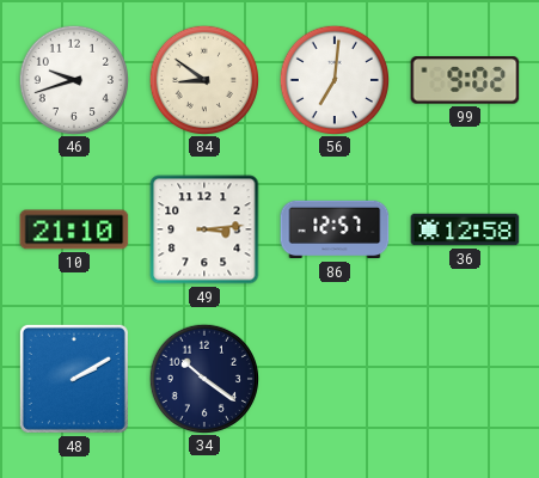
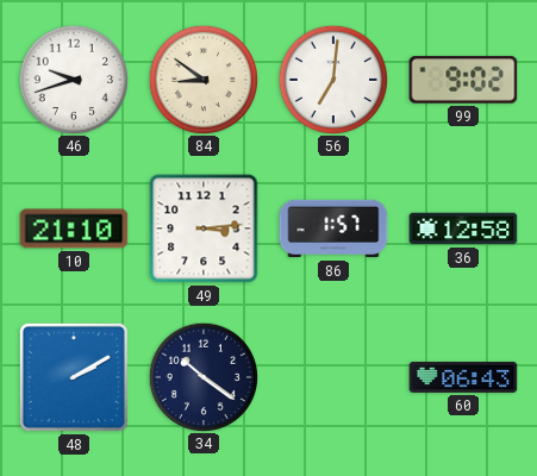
86: 12:57 -> 1:57 (333, 228)
60: none -> 06:43 (463, 377)
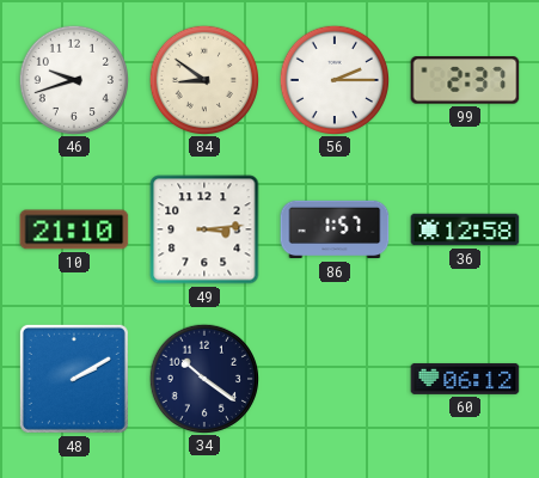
56: 7:01 -> 2:15 (333, 79)
99: 9:02 -> 2:37 (465, 80)
60: 06:43 -> 06:12 (465, 379)
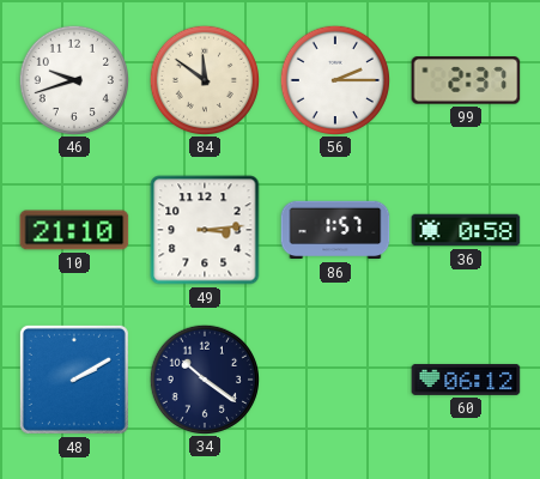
84: 8:51 -> 11:51 (204, 79)
36: 12:58 -> 0:58 (466, 230)
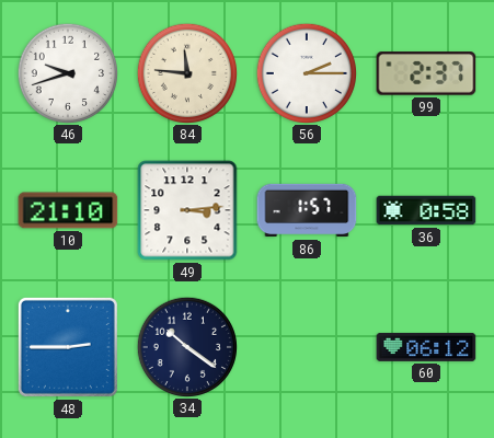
84: 11:51 -> 11:46 (186, 72)
48: 2:10 -> 2:45 (68, 347)
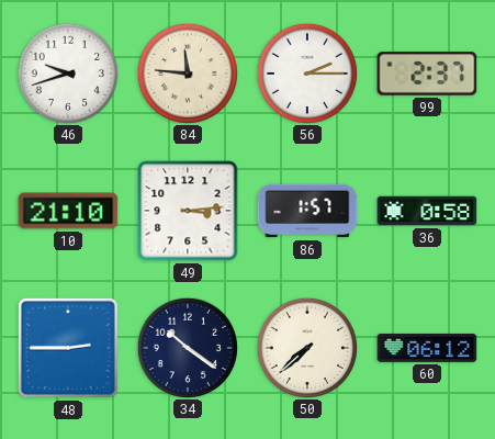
50: none -> 7:38 (306, 347)
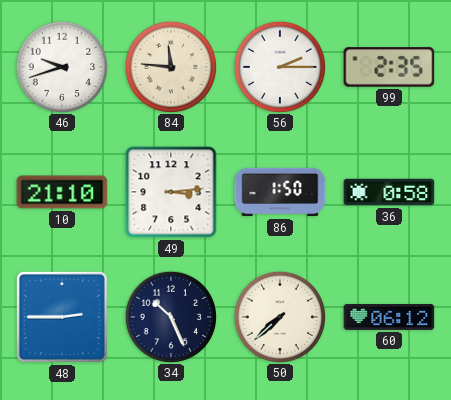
99: 2:37 -> 2:35 (389, 67)
86: 1:57 -> 1:50 (280, 192)
34: 10:21 -> 10:26 (170, 316)
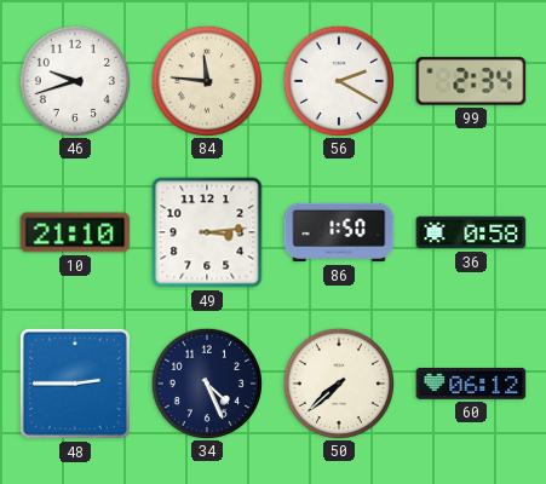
56: 2:15 -> 2:20 (338, 80)
99: 2:35 -> 2:34 (471, 81)
34: 10:26 -> 4:26 (206, 382)
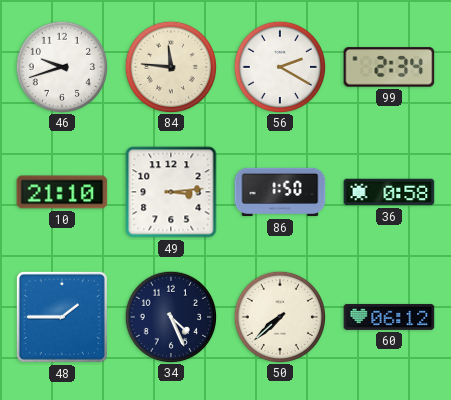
48: 2:45 -> 1:45 (62, 317)
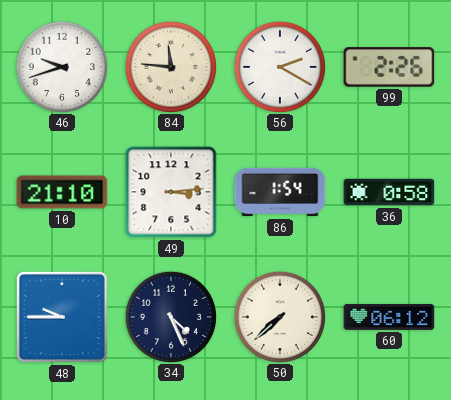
99: 2:34 -> 2:26 (389, 67)
86: 1:50 -> 1:54 (280, 192)
48: 1:45 -> 9:45 (62, 317)
